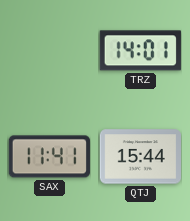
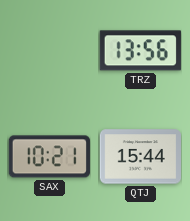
TRZ: 14:01 -> 13:56 (140, 51)
SAX: 11:41 -> 10:21 (49, 157)
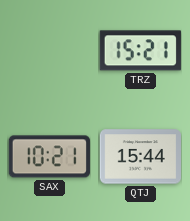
TRZ: 13:56 -> 15:21 (140, 51)
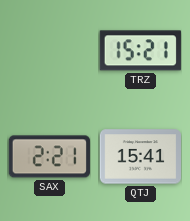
SAX: 10:21 -> 2:21 (49, 157)
QTJ: 15:44 -> 15:41 (140, 157)
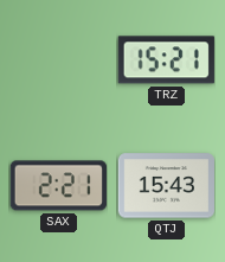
QTJ: 15:41 -> 15:43 (166, 186)
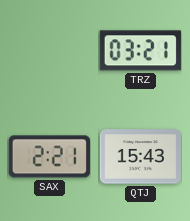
TRZ: 15:21 -> 03:21 (140, 51)
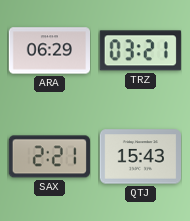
ARA: none -> 06:29 (49, 51)
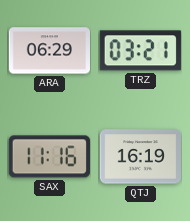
SAX: 2:21 -> 11:16 (49, 157)
QTJ: 15:43 -> 16:19 (140, 157)
